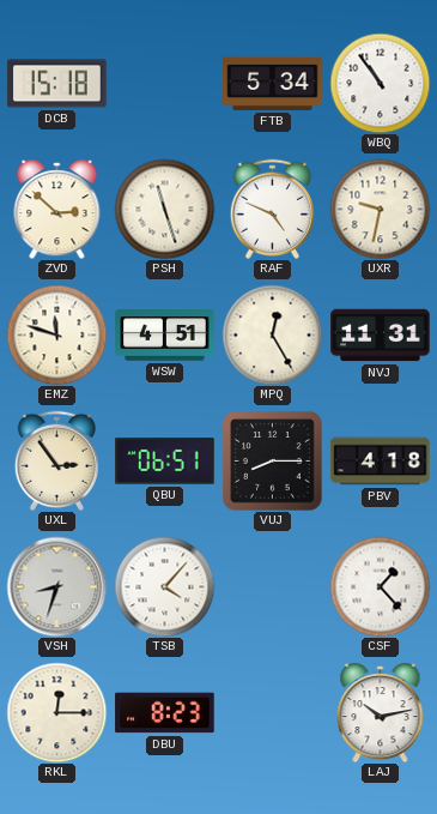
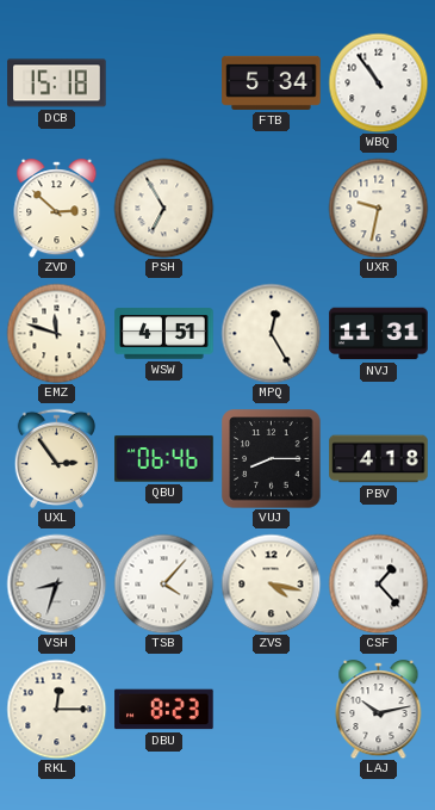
PSH: 11:27 -> 6:55 (163, 208)
RAF: 4:49 -> none (272, 209)
QBU: 06:51 -> 06:46 (164, 459)
ZVS: none -> 4:17 (271, 583)
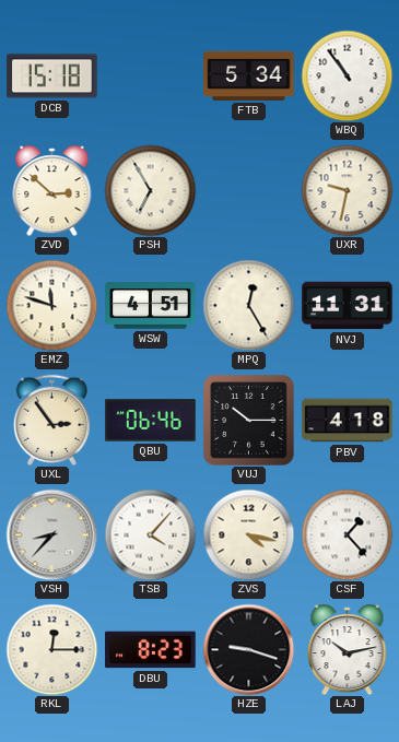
VUJ: 8:15 -> 10:15 (248, 420)
VSH: 8:33 -> 8:37 (51, 534)
HZE: none -> 9:18 (248, 649)
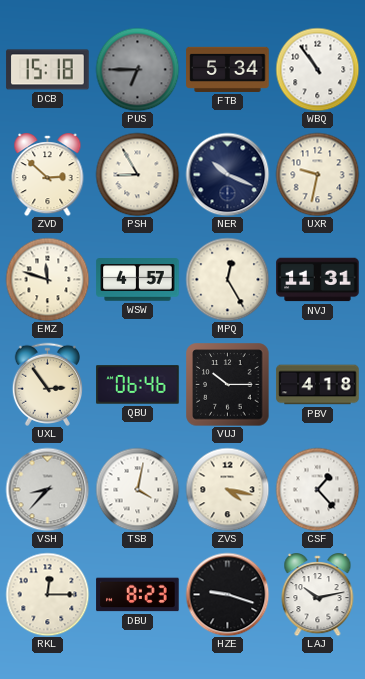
PUS: none -> 6:45 (137, 69)
PSH: 6:55 -> 8:55 (137, 174)
NER: none -> 10:19 (227, 174)
WSW: 4:51 -> 4:57 (138, 280)
TSB: 4:07 -> 4:02 (137, 489)
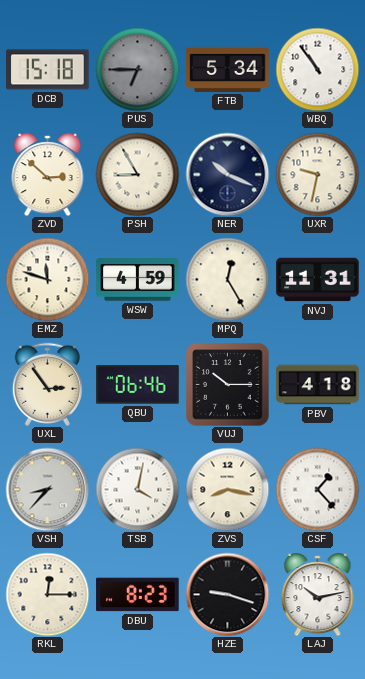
WSW: 4:57 -> 4:59 (138, 280)
ZVS: 4:17 -> 8:17 (227, 489)
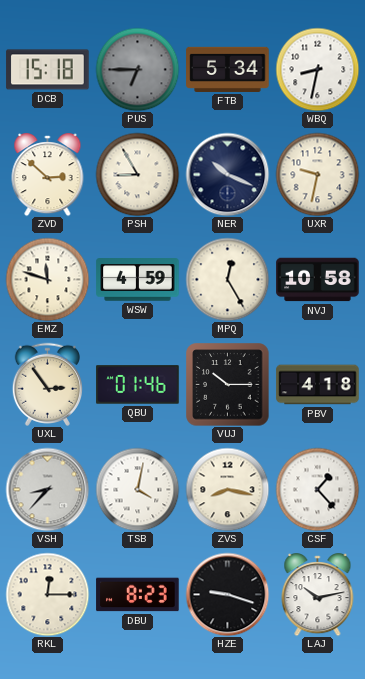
WBQ: 10:54 -> 8:32 (317, 69)
NVJ: 11:31 -> 10:58 (318, 280)
QBU: 06:46 -> 01:46 (138, 385)
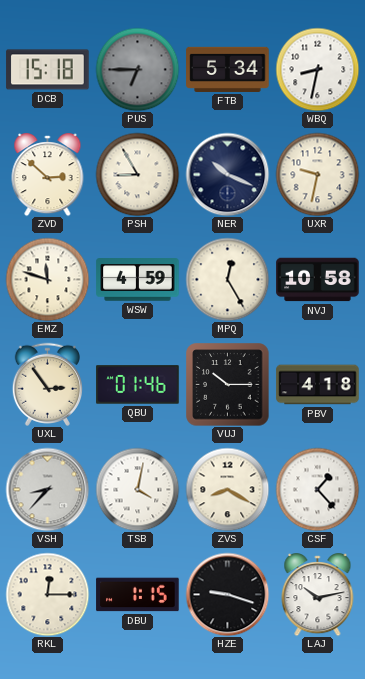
ZVS: 8:17 -> 8:20 (227, 489)
DBU: 8:23 -> 1:15 (138, 595)
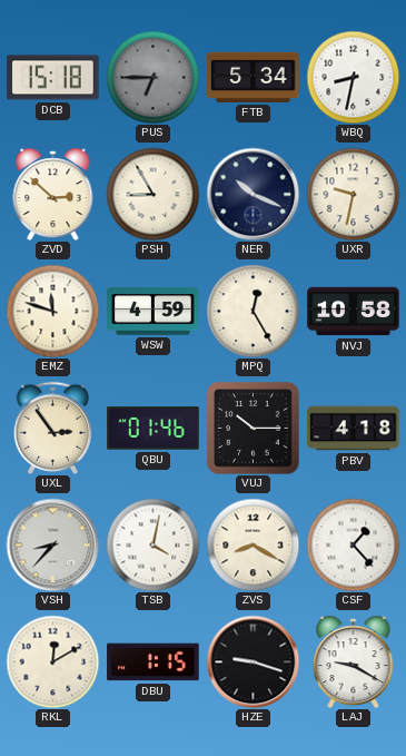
RKL: 12:15 -> 12:10 (52, 661)
LAJ: 10:13 -> 9:20 (354, 662)
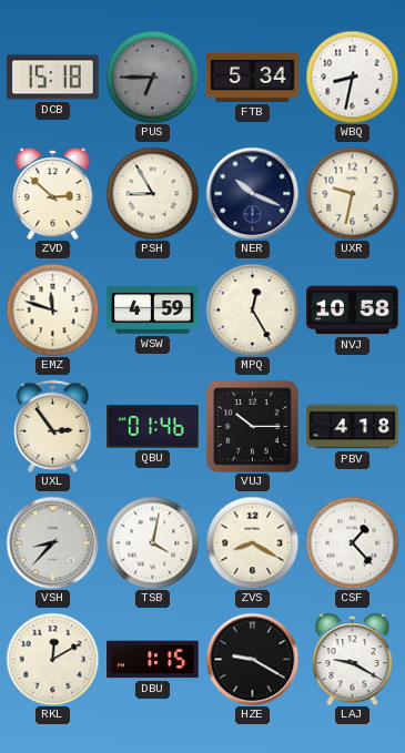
HZE: 9:18 -> 9:20 (252, 659)
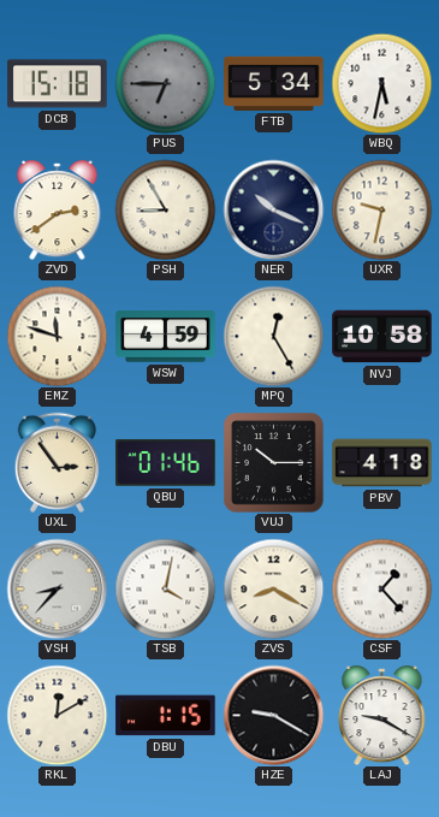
WBQ: 8:32 -> 5:32 (381, 83)
ZVD: 2:52 -> 2:39 (58, 211)
